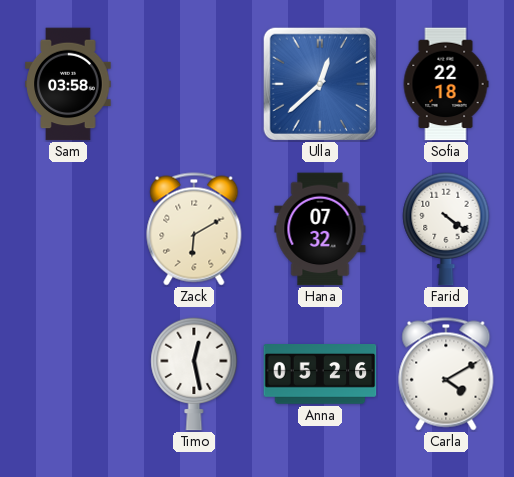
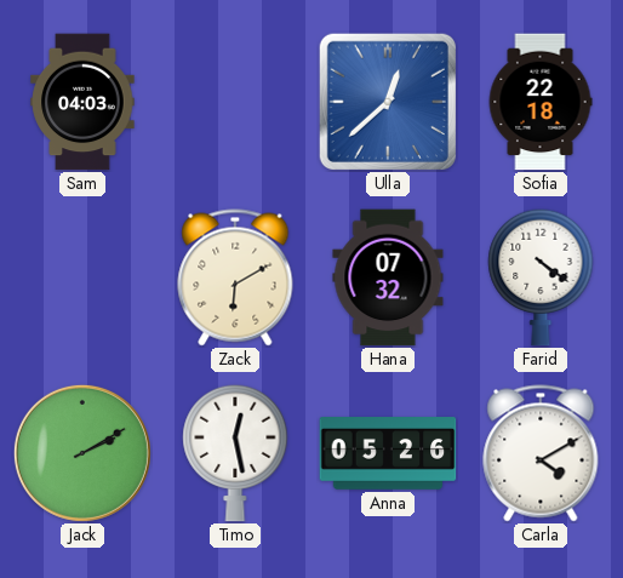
Sam: 03:58 -> 04:03 (82, 102)
Jack: none -> 2:10 (82, 453)
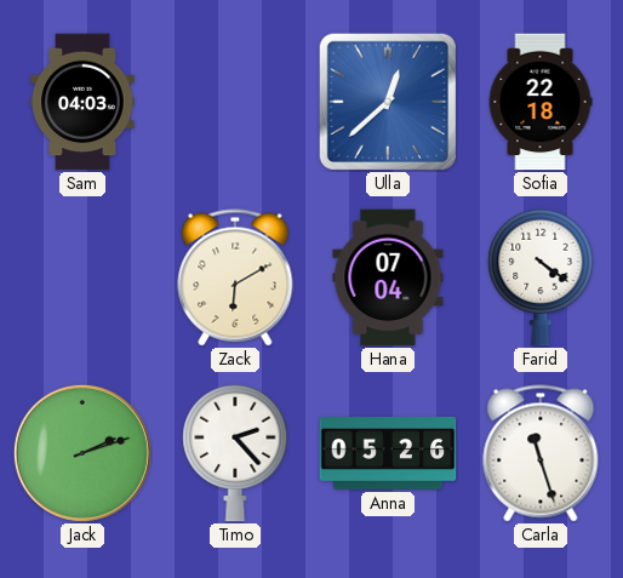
Hana: 07:32 -> 07:04 (388, 277)
Jack: 2:10 -> 2:12 (82, 453)
Timo: 12:28 -> 2:23 (235, 453)
Carla: 4:10 -> 11:27 (541, 453)
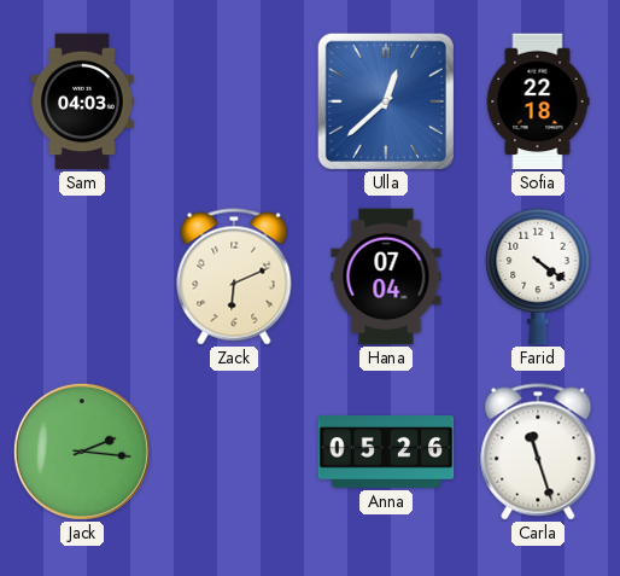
Zack: 6:10 -> 6:11 (234, 277)
Jack: 2:12 -> 2:16 (82, 452)
Timo: 2:23 -> none (235, 453)
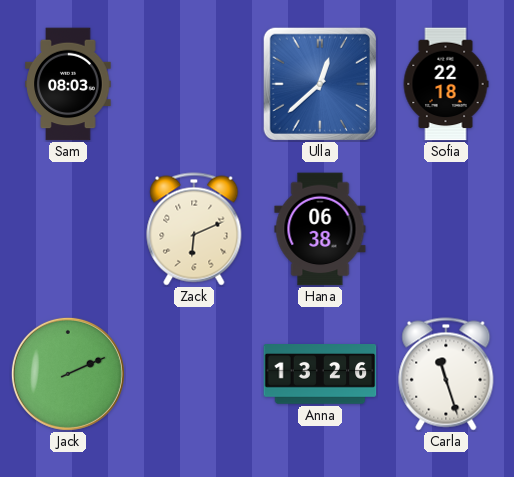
Sam: 04:03 -> 08:03 (68, 84)
Hana: 07:04 -> 06:38 (320, 229)
Farid: 4:21 -> none (538, 277)
Jack: 2:16 -> 2:11 (68, 374)
Anna: 05:26 -> 13:26 (320, 375)
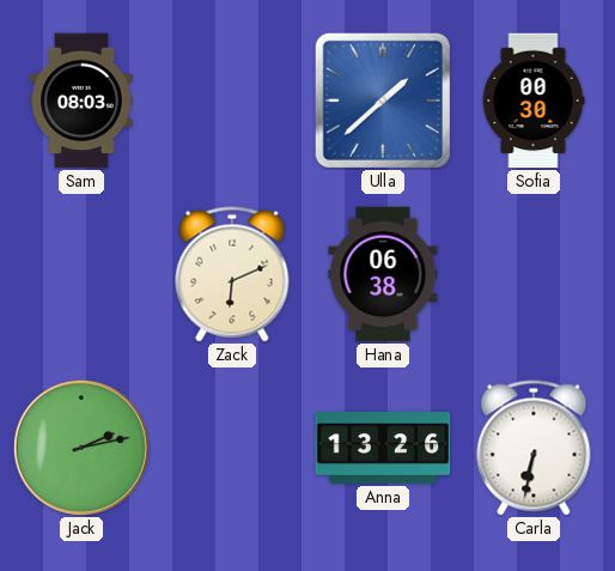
Ulla: 12:38 -> 1:38 (383, 101)
Sofia: 22:18 -> 00:30 (534, 101)
Jack: 2:11 -> 2:13 (81, 448)
Carla: 11:27 -> 6:32 (534, 448)
